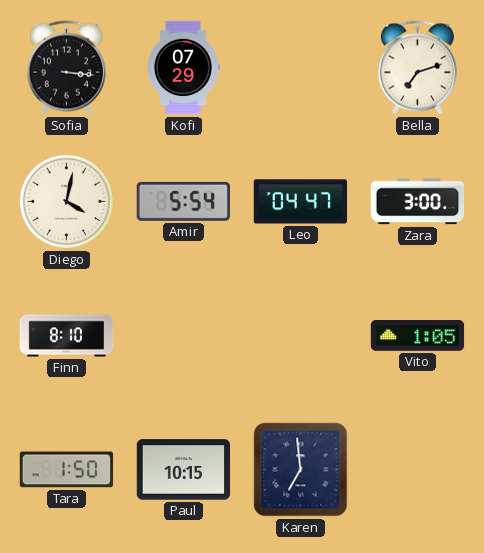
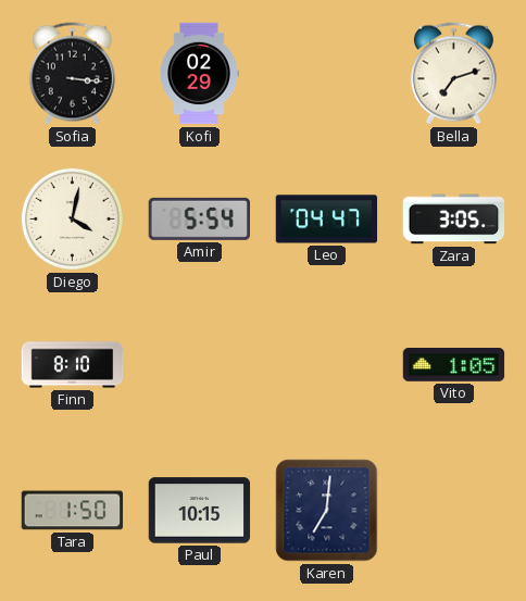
Kofi: 07:29 -> 02:29 (199, 74)
Zara: 3:00 -> 3:05 (454, 220)
Karen: 6:59 -> 7:01 (327, 511)
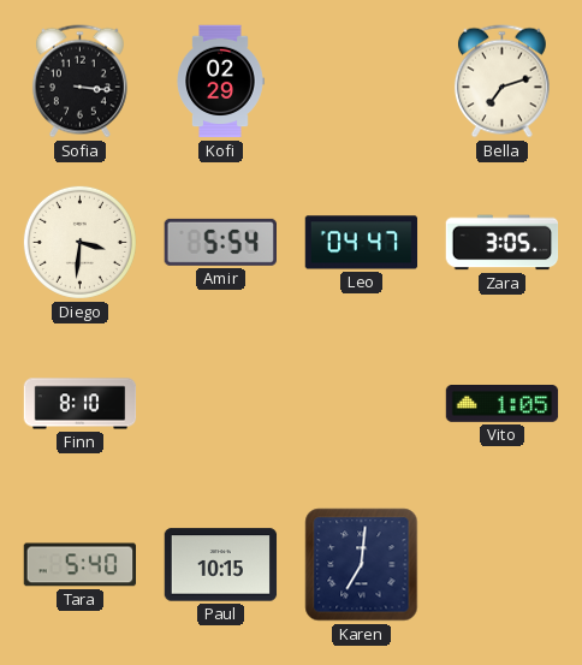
Diego: 4:02 -> 3:31 (79, 242)
Tara: 1:50 -> 5:40 (81, 565)
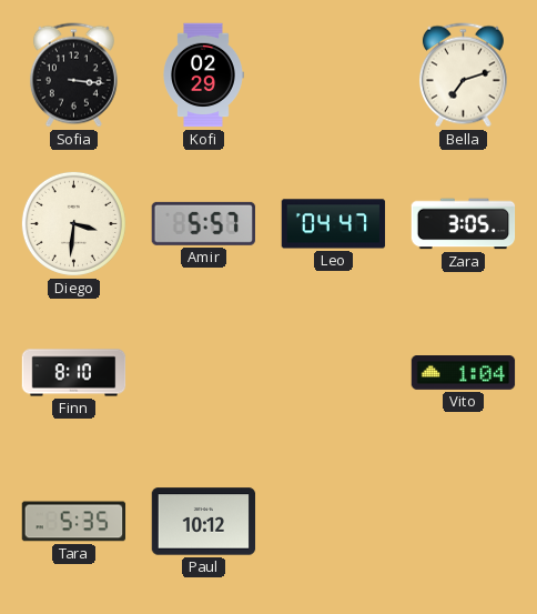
Amir: 5:54 -> 5:57 (203, 223)
Vito: 1:05 -> 1:04 (464, 373)
Tara: 5:40 -> 5:35 (74, 522)
Paul: 10:15 -> 10:12 (204, 522)
Karen: 7:01 -> none (362, 565)
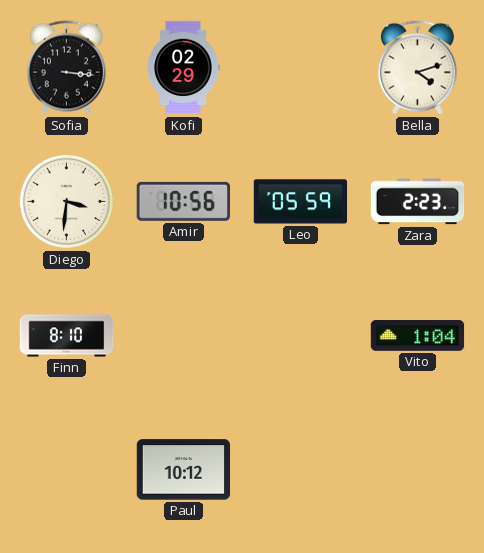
Bella: 7:12 -> 4:12 (417, 68)
Amir: 5:57 -> 10:56 (183, 201)
Leo: 04:47 -> 05:59 (301, 202)
Zara: 3:05 -> 2:23 (418, 202)
Tara: 5:35 -> none (74, 522)
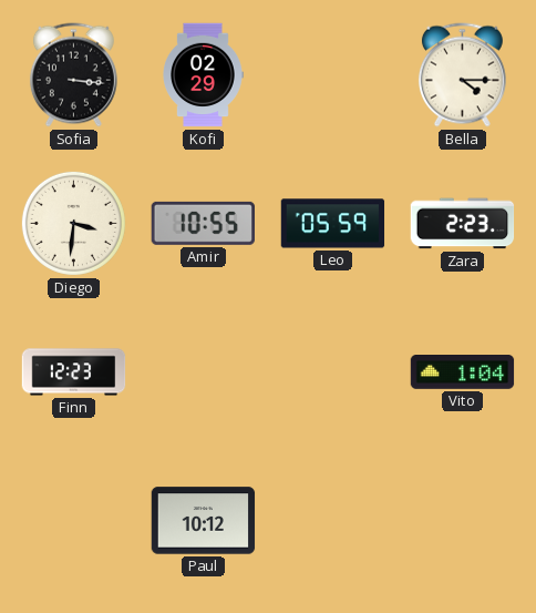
Bella: 4:12 -> 4:15 (462, 75)
Amir: 10:56 -> 10:55 (203, 223)
Finn: 8:10 -> 12:23 (74, 372)
